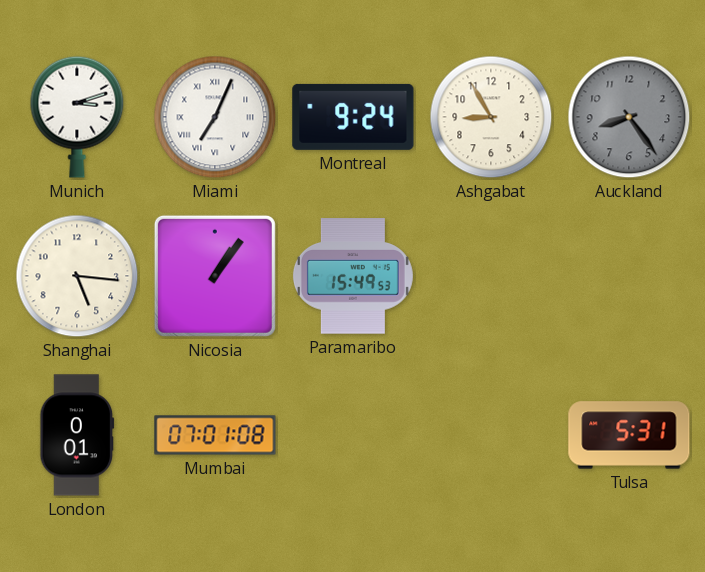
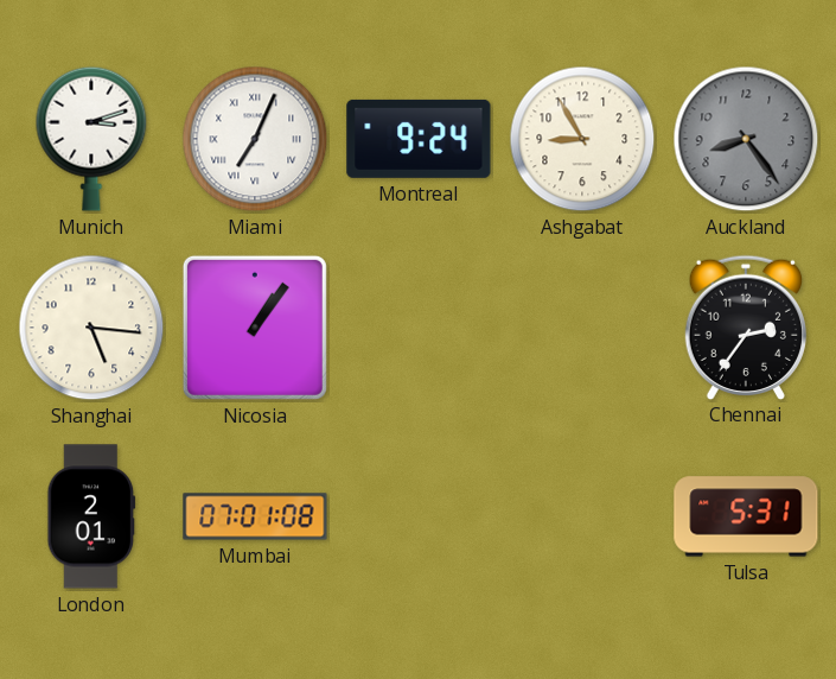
Paramaribo: 15:49 -> none (353, 276)
Chennai: none -> 2:36 (746, 326)
London: 0:01 -> 2:01 (91, 516)
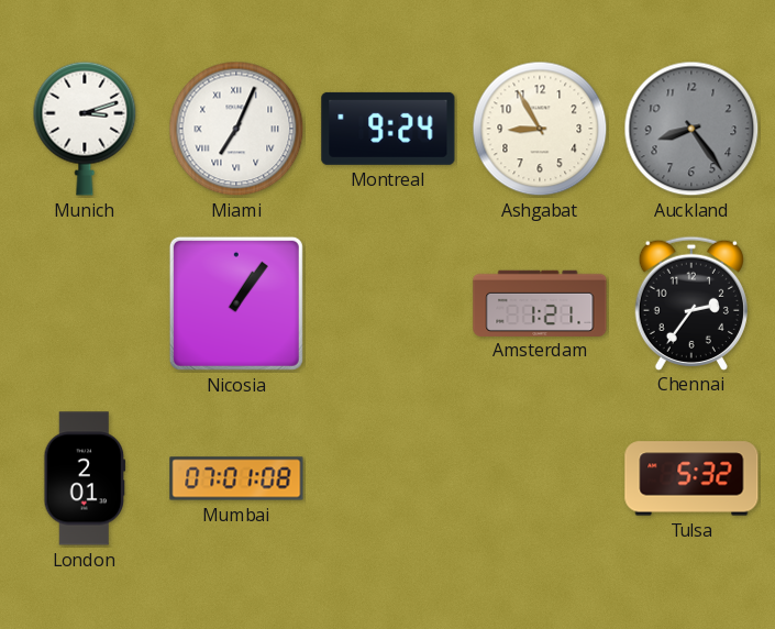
Shanghai: 5:16 -> none (91, 328)
Amsterdam: none -> 1:21 (540, 302)
Tulsa: 5:31 -> 5:32 (691, 478)
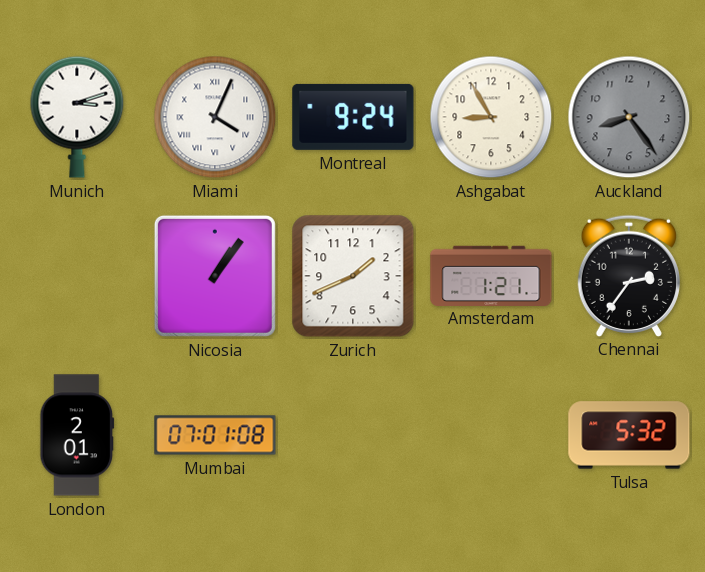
Miami: 7:04 -> 4:04 (215, 117)
Zurich: none -> 1:41 (353, 276)
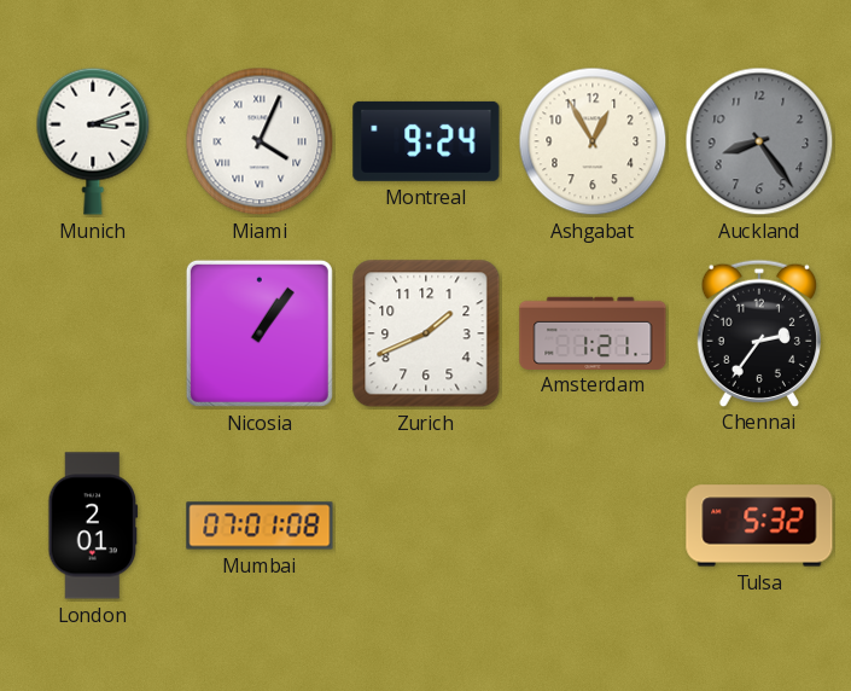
Ashgabat: 8:55 -> 12:55 (593, 141)
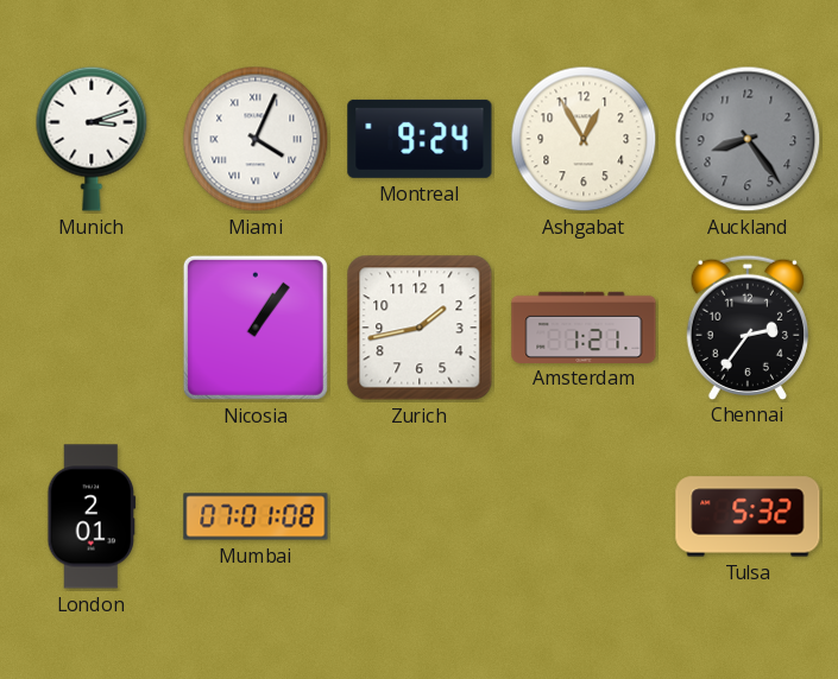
Zurich: 1:41 -> 1:43 (420, 328)
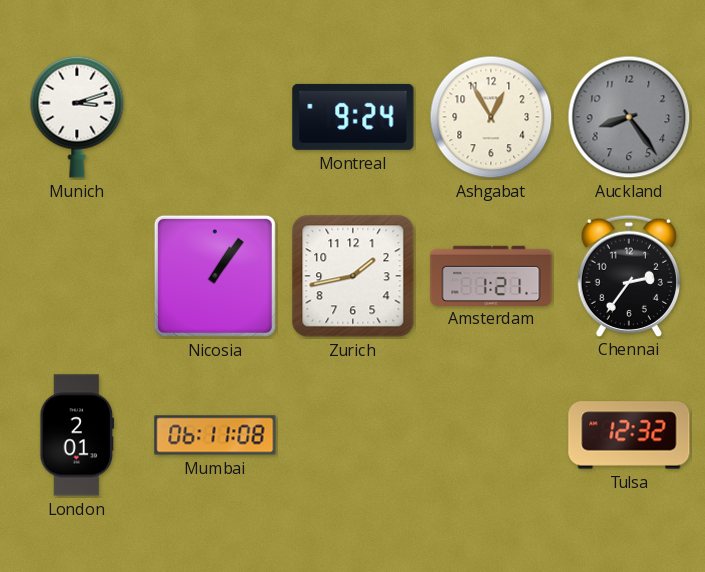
Miami: 4:04 -> none (256, 139)
Mumbai: 07:01 -> 06:11 (215, 435)
Tulsa: 5:32 -> 12:32 (629, 435)
